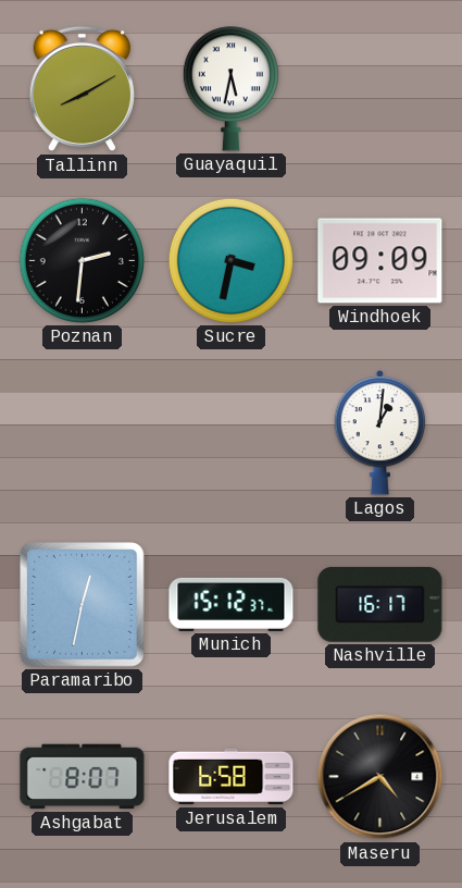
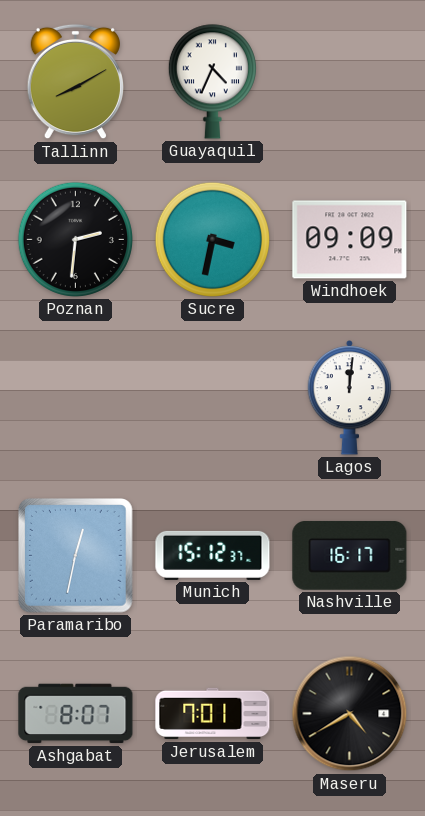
Guayaquil: 5:32 -> 4:34 (212, 82)
Lagos: 1:01 -> 12:01 (350, 397)
Jerusalem: 6:58 -> 7:01 (213, 714)
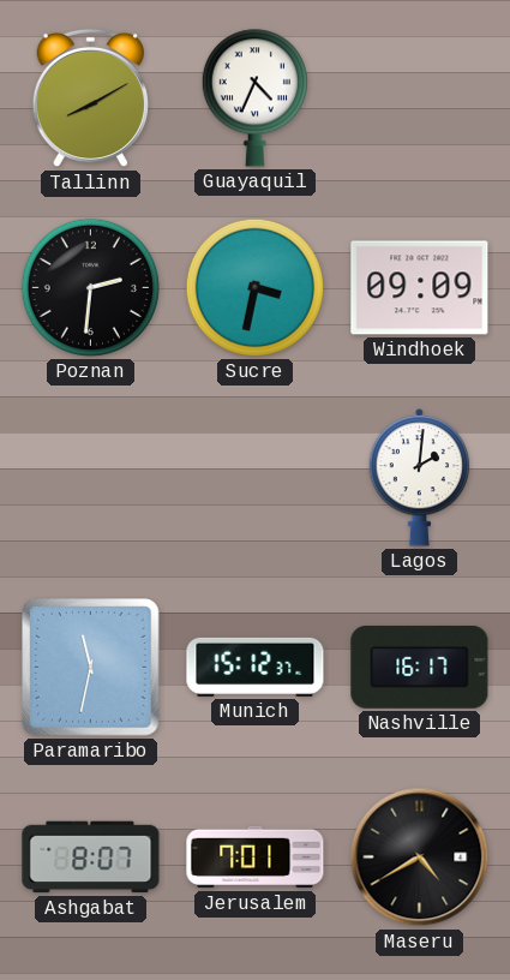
Lagos: 12:01 -> 2:01 (420, 477)
Paramaribo: 12:32 -> 11:32 (91, 668)
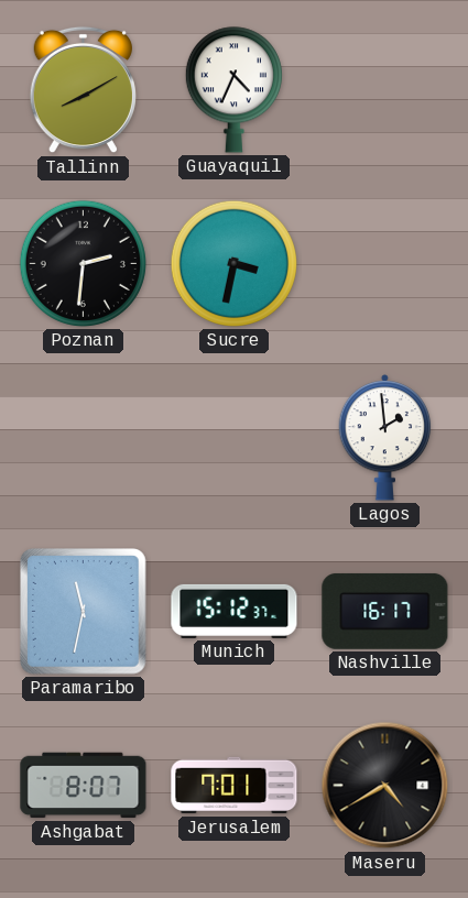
Windhoek: 09:09 -> none (420, 288)
Lagos: 2:01 -> 1:59 (385, 437)
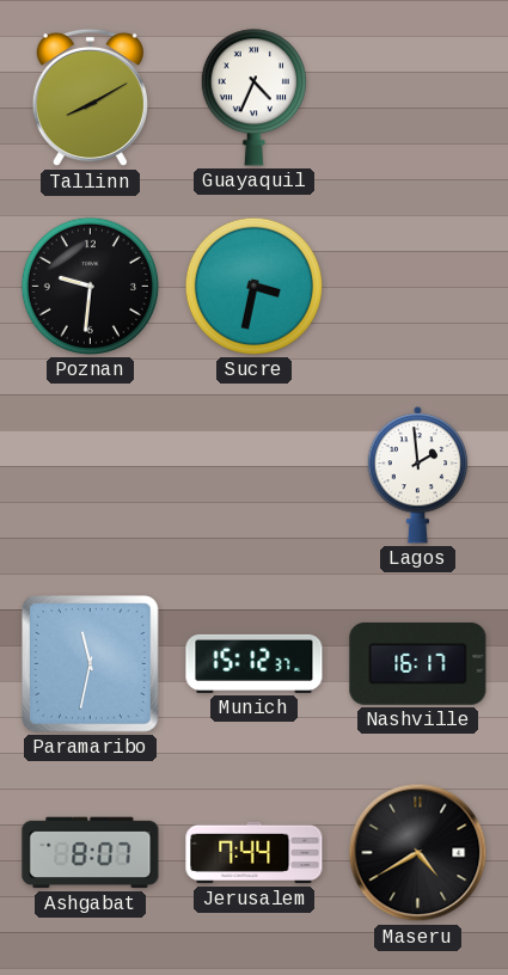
Poznan: 2:31 -> 9:31 (90, 286)
Jerusalem: 7:01 -> 7:44 (255, 853)
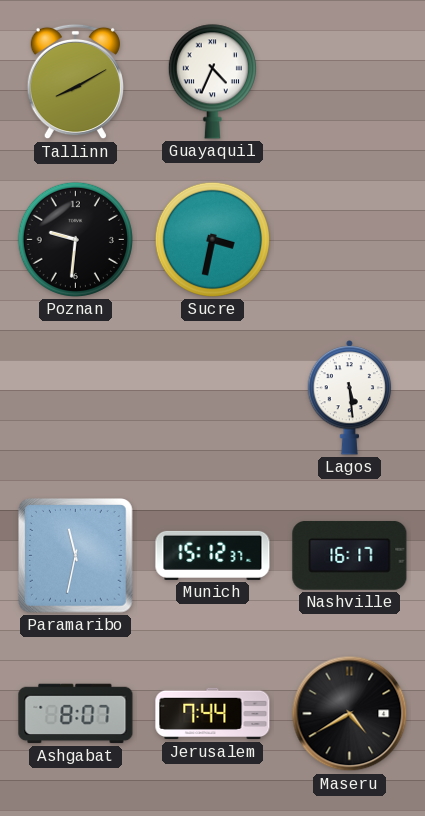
Lagos: 1:59 -> 5:29 (350, 397)
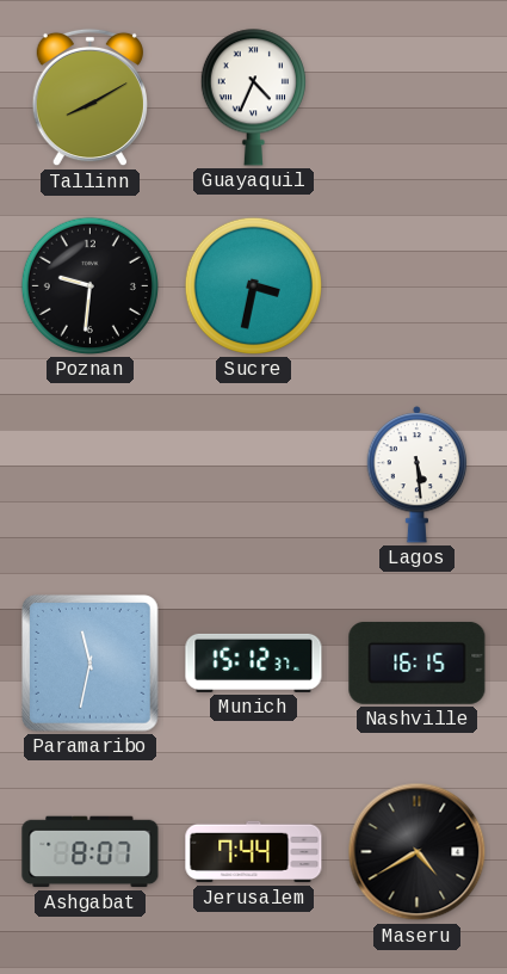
Nashville: 16:17 -> 16:15 (418, 662)
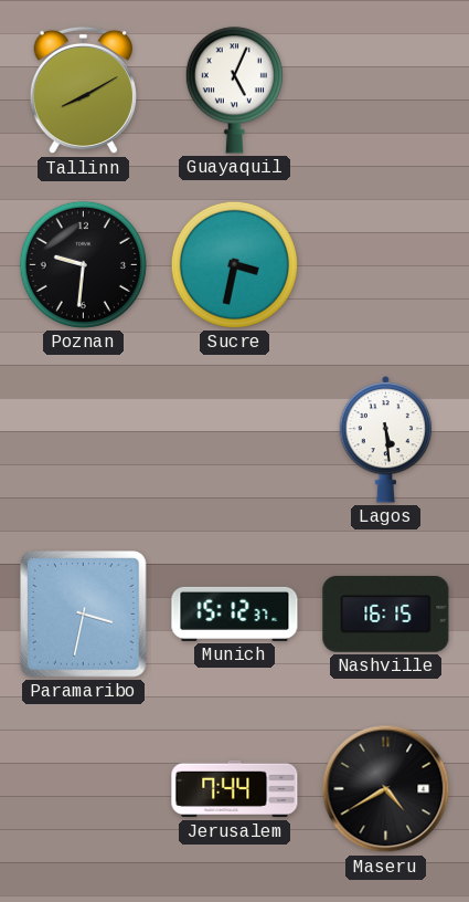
Guayaquil: 4:34 -> 5:04 (234, 91)
Paramaribo: 11:32 -> 3:32 (84, 615)
Ashgabat: 8:07 -> none (91, 852)
